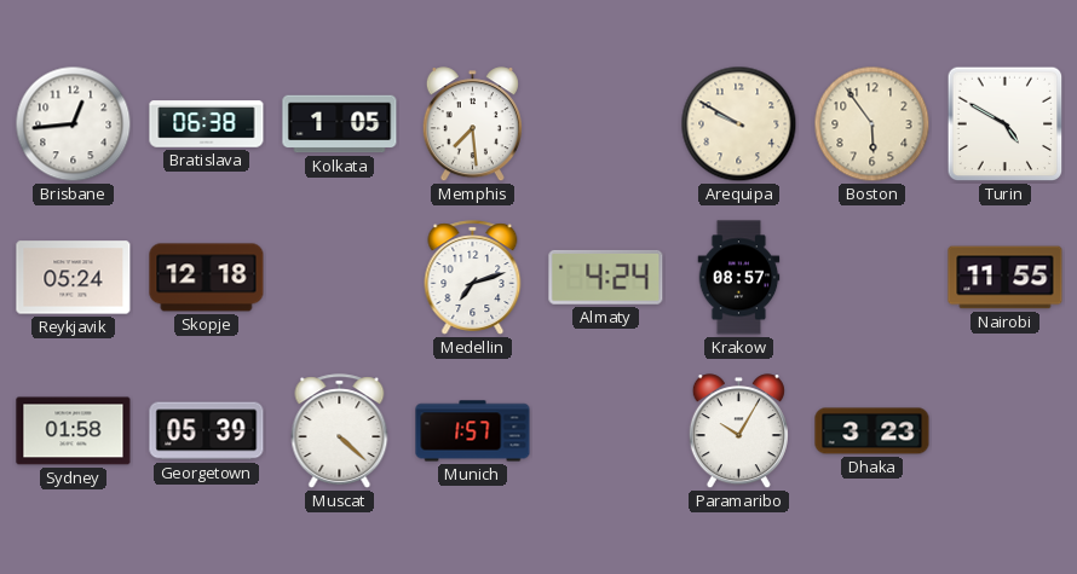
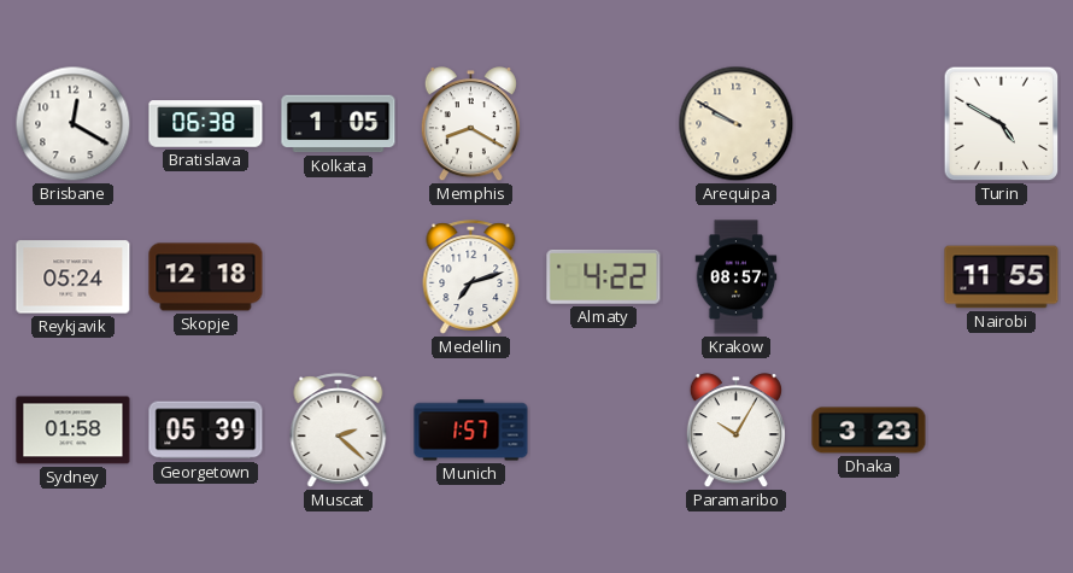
Brisbane: 12:44 -> 12:20 (74, 124)
Memphis: 7:29 -> 8:20 (470, 124)
Boston: 5:54 -> none (872, 124)
Almaty: 4:24 -> 4:22 (604, 276)
Muscat: 4:22 -> 2:22 (339, 431)
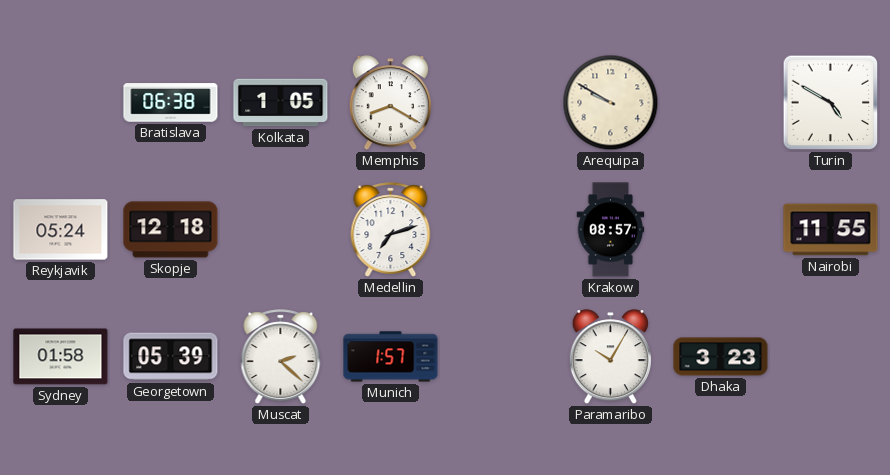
Brisbane: 12:20 -> none (74, 124)
Almaty: 4:22 -> none (604, 276)
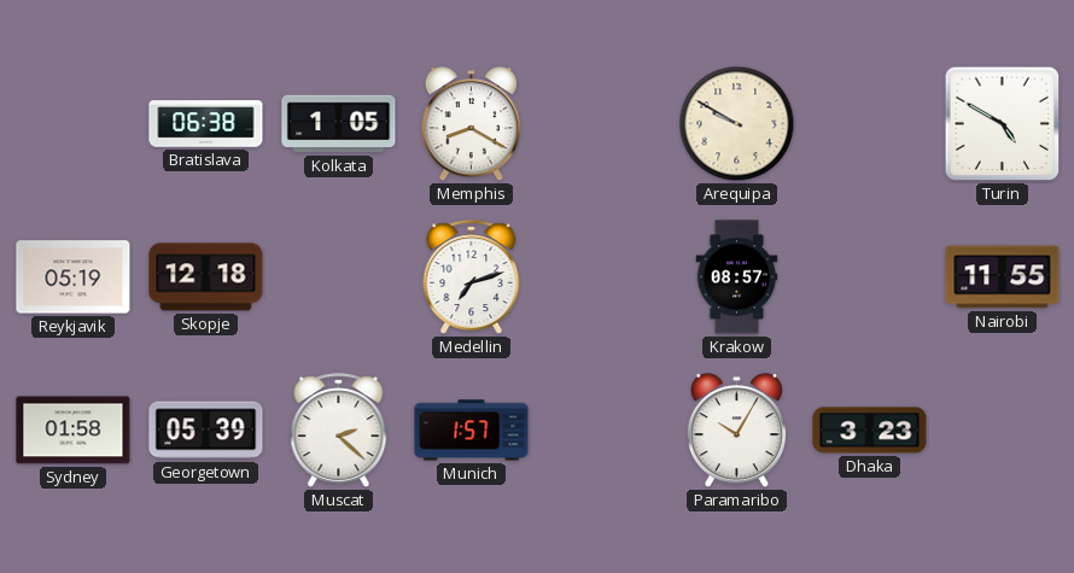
Reykjavik: 05:24 -> 05:19 (74, 277)
